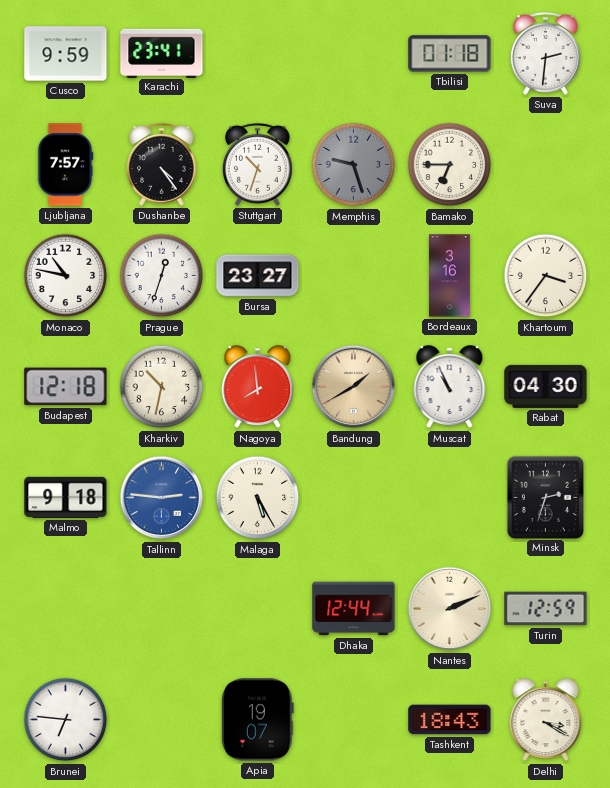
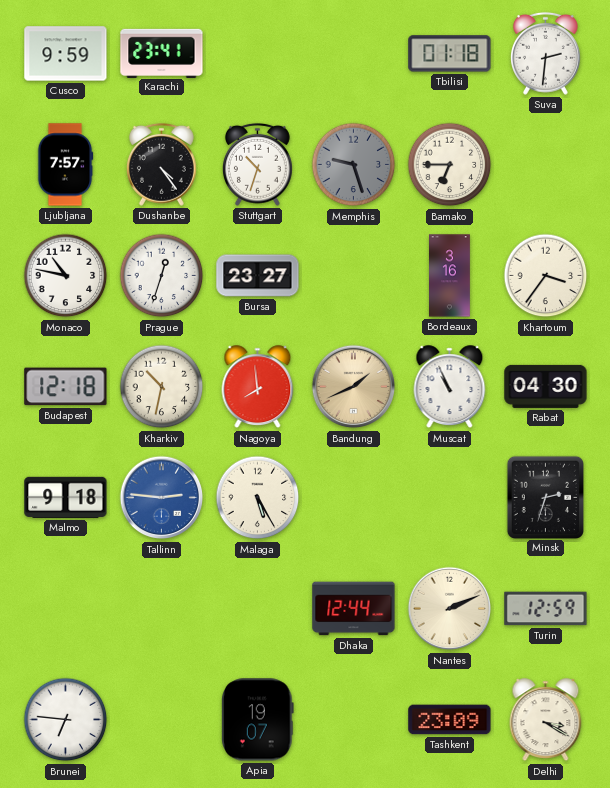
Bandung: 1:40 -> 1:41 (354, 387)
Tashkent: 18:43 -> 23:09 (450, 720)
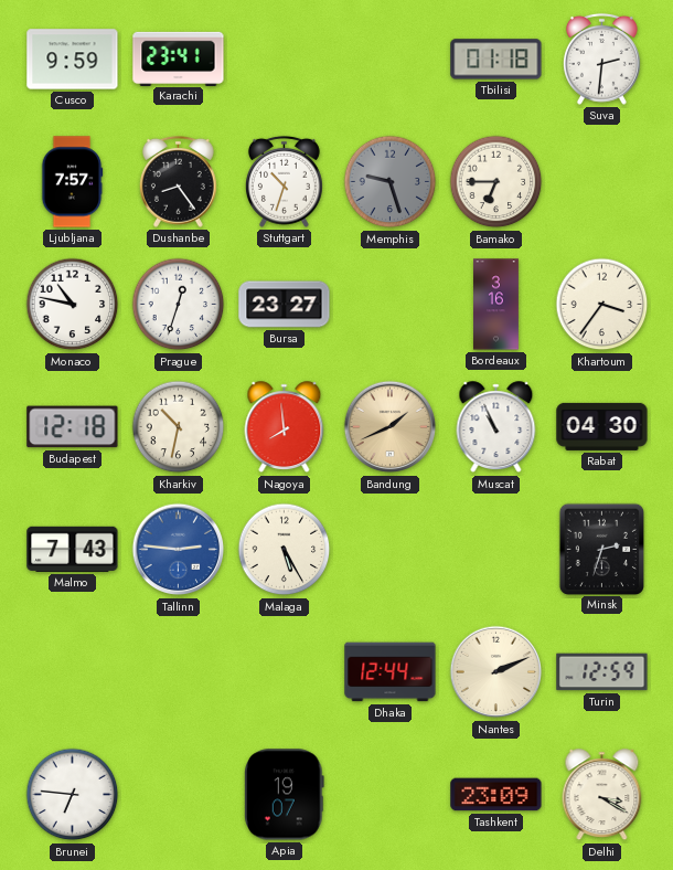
Dushanbe: 4:24 -> 8:24 (178, 181)
Malmo: 9:18 -> 7:43 (73, 549)
